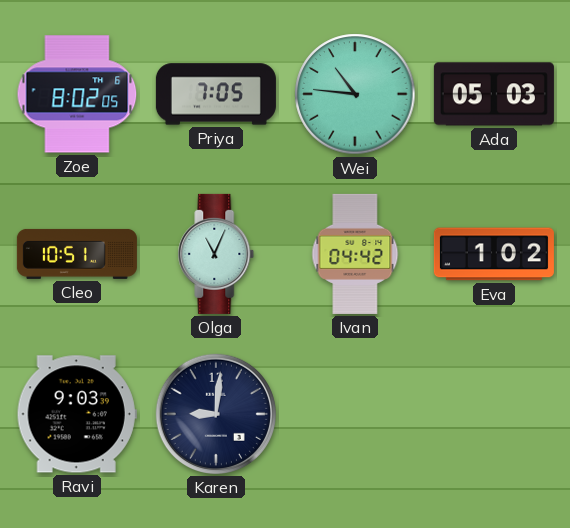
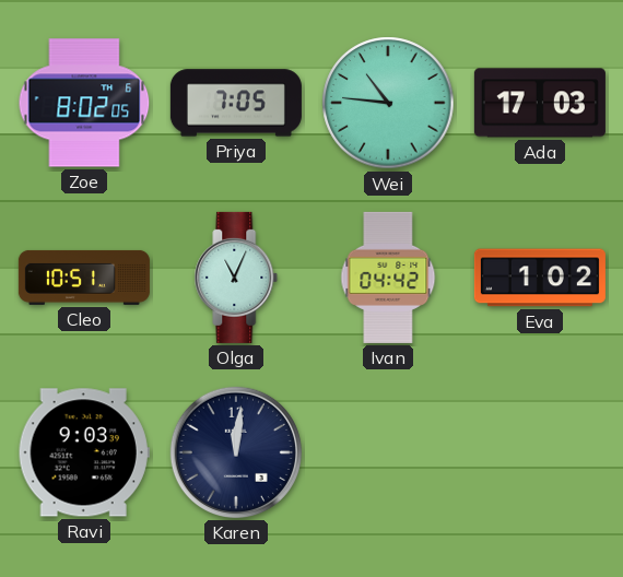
Ada: 05:03 -> 17:03 (540, 103)
Karen: 9:01 -> 12:01 (236, 452)
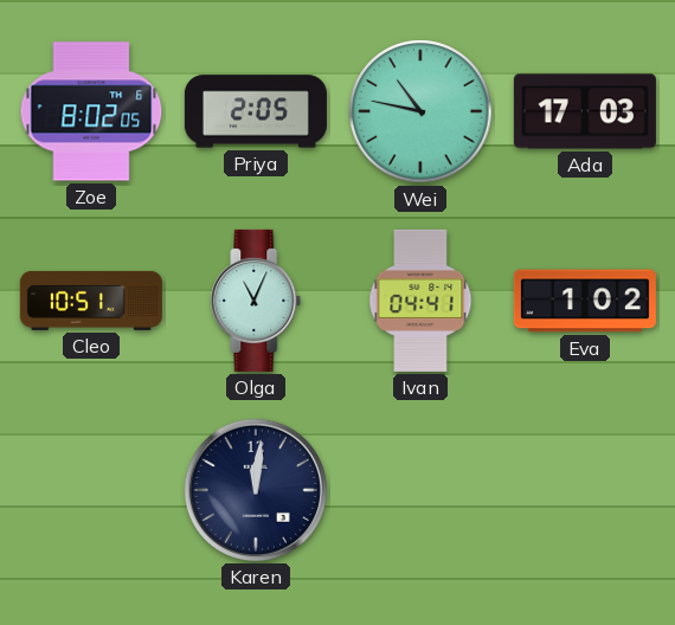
Priya: 7:05 -> 2:05 (256, 111)
Wei: 10:46 -> 10:47 (420, 111)
Ivan: 04:42 -> 04:41 (420, 301)
Ravi: 9:03 -> none (84, 452)
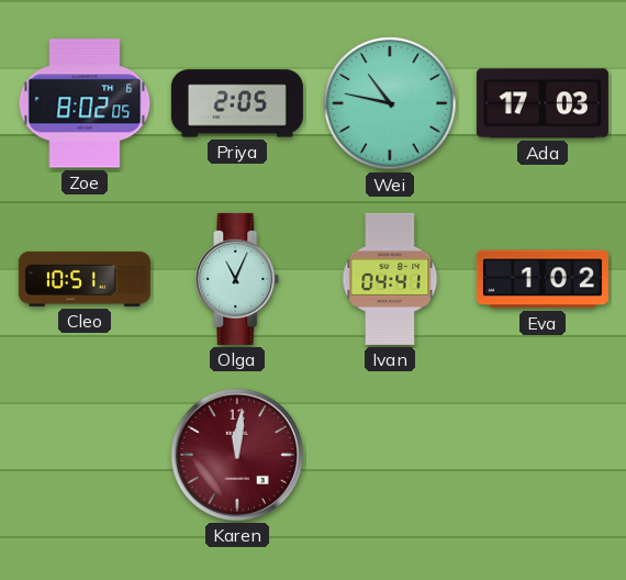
Karen dial: navy -> burgundy (237, 455)
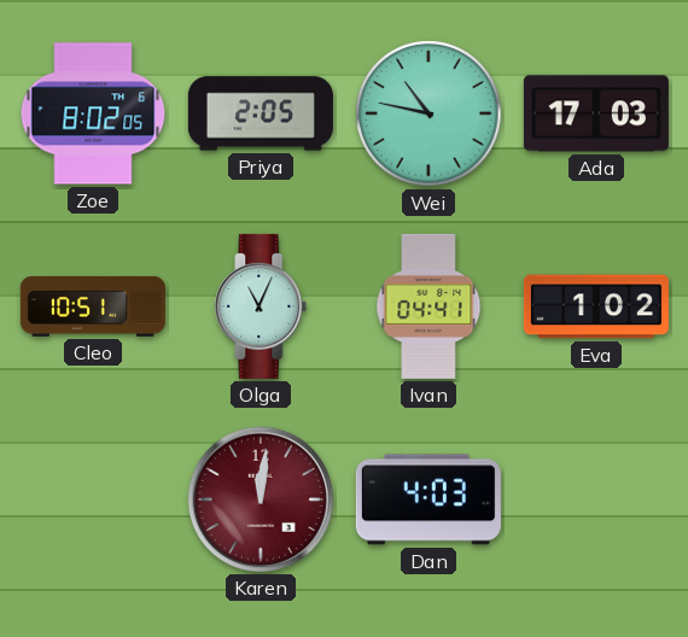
Dan: none -> 4:03 (428, 499)
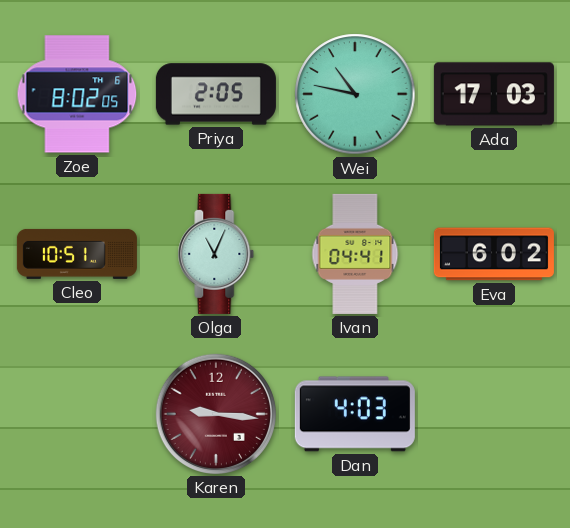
Eva: 1:02 -> 6:02 (494, 254)
Karen: 12:01 -> 9:16 (216, 414)
